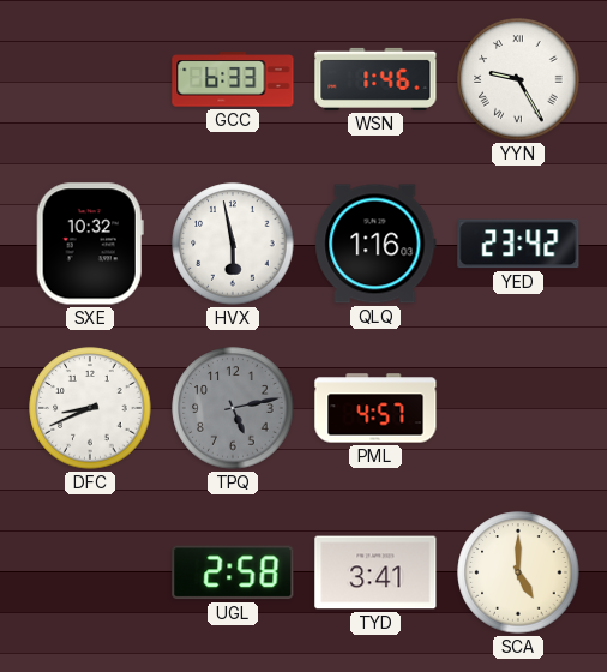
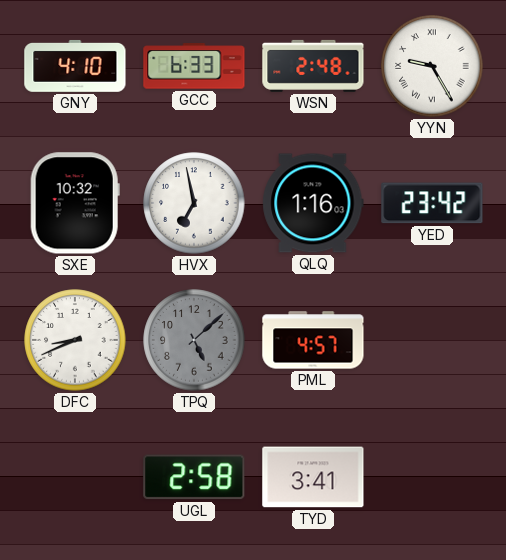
GNY: none -> 4:10 (75, 66)
WSN: 1:46 -> 2:48 (313, 66)
HVX: 5:58 -> 6:58 (194, 203)
TPQ: 5:13 -> 5:08 (194, 340)
SCA: 5:00 -> none (518, 572)
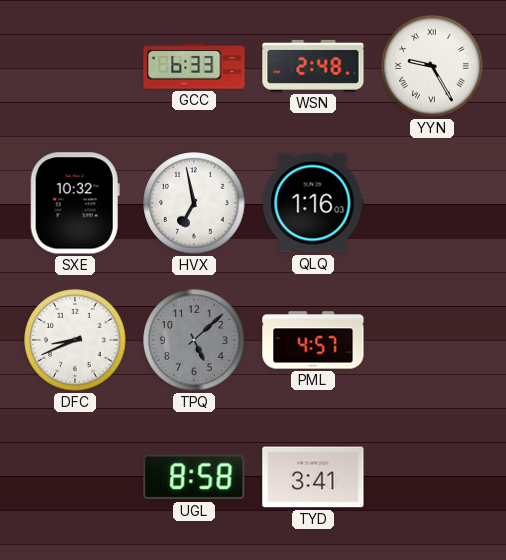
GNY: 4:10 -> none (75, 66)
YED: 23:42 -> none (432, 203)
UGL: 2:58 -> 8:58 (194, 477)
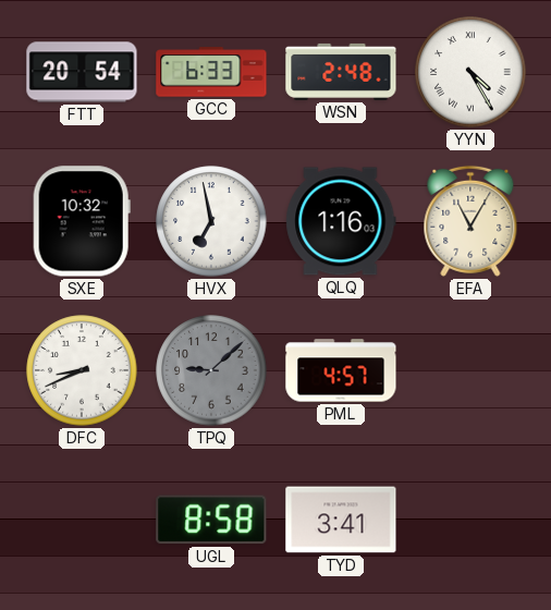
FTT: none -> 20:54 (82, 72)
YYN: 9:25 -> 4:25 (470, 72)
EFA: none -> 11:05 (470, 221)
TPQ: 5:08 -> 9:08 (211, 370)
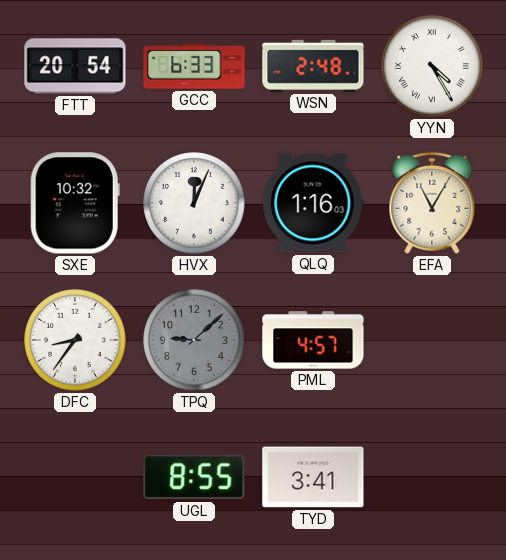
HVX: 6:58 -> 12:04 (194, 203)
DFC: 8:41 -> 8:36 (75, 340)
UGL: 8:58 -> 8:55 (194, 477)
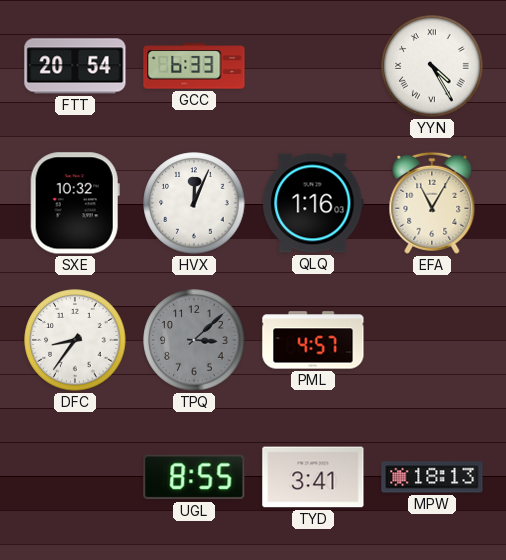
WSN: 2:48 -> none (313, 66)
TPQ: 9:08 -> 3:08 (194, 340)
MPW: none -> 18:13 (432, 477)
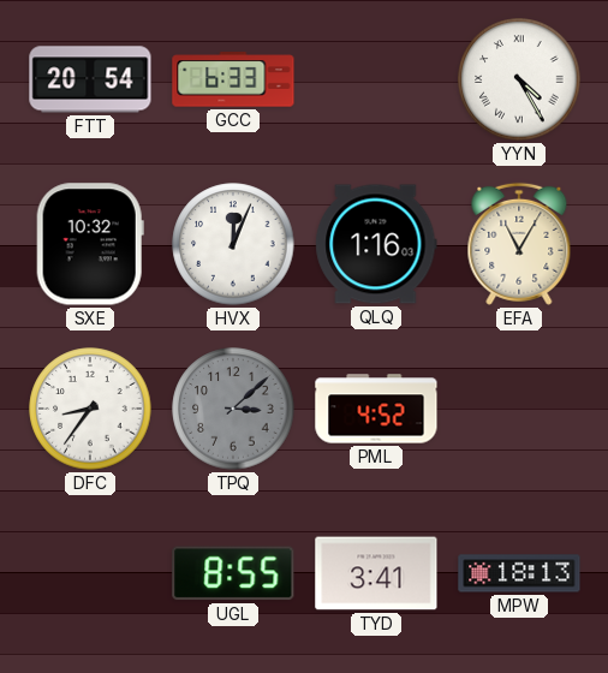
PML: 4:57 -> 4:52 (376, 409)
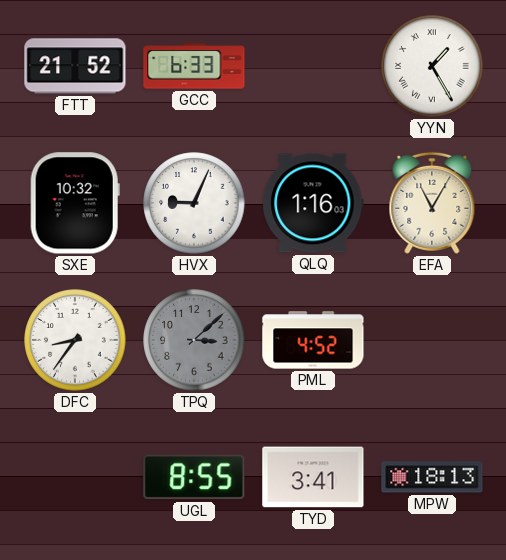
FTT: 20:54 -> 21:52 (75, 66)
YYN: 4:25 -> 1:25 (432, 66)
HVX: 12:04 -> 9:04 (194, 203)
